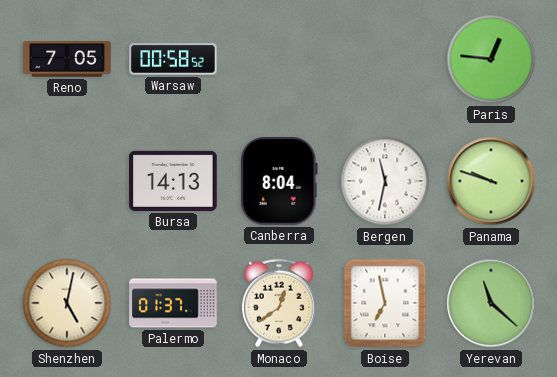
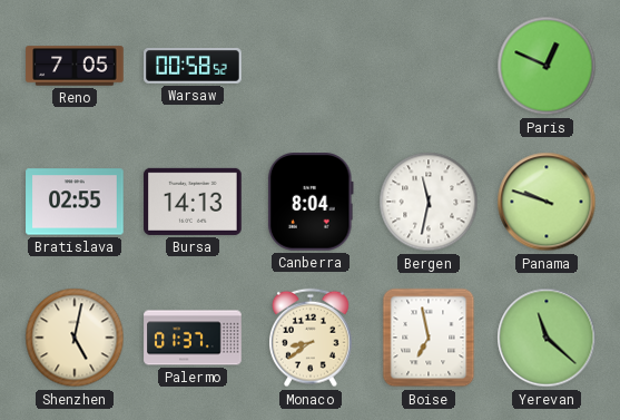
Paris: 12:46 -> 12:49 (547, 66)
Bratislava: none -> 02:55 (75, 202)
Monaco: 12:39 -> 8:39 (312, 338)
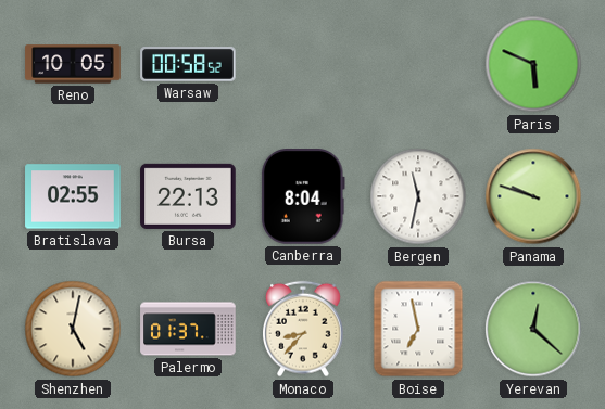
Reno: 7:05 -> 10:05 (73, 64)
Paris: 12:49 -> 5:49 (533, 64)
Bursa: 14:13 -> 22:13 (188, 196)
Monaco: 8:39 -> 8:37 (304, 329)
Yerevan: 11:22 -> 12:22 (533, 329)
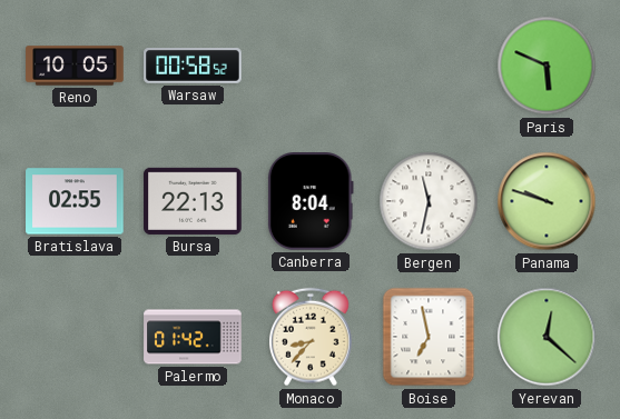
Shenzhen: 5:02 -> none (73, 329)
Palermo: 01:37 -> 01:42 (193, 337)
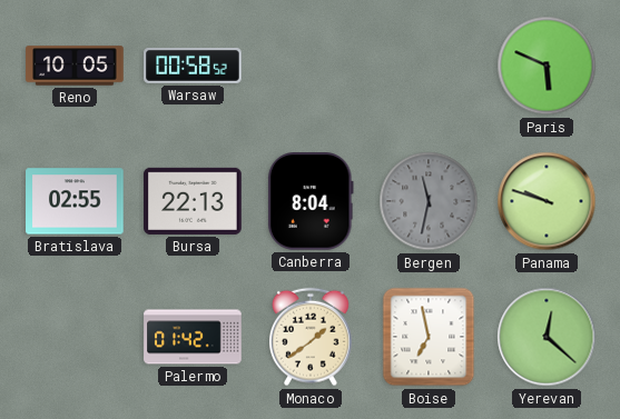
Bergen dial: white -> grey (429, 201)
Monaco: 8:37 -> 1:39 (312, 337)
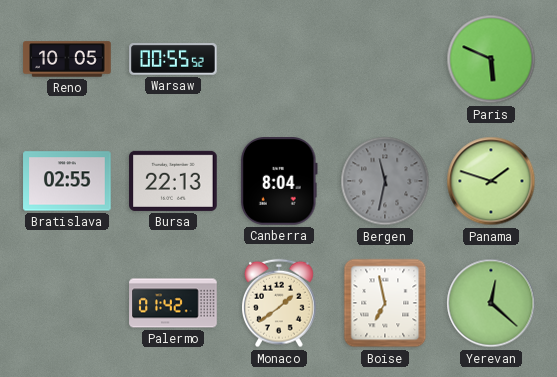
Warsaw: 00:58 -> 00:55 (173, 59)
Panama: 9:48 -> 1:48 (491, 181)
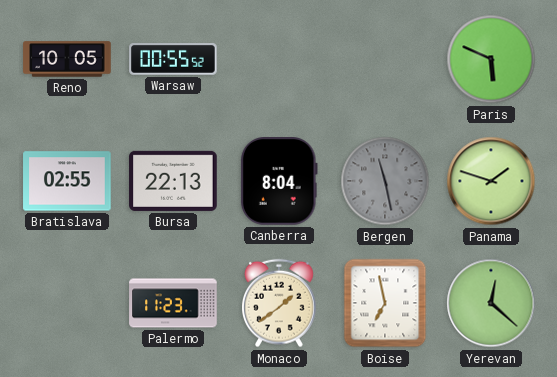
Bergen: 11:32 -> 11:28 (385, 181)
Palermo: 01:42 -> 11:23 (173, 303)
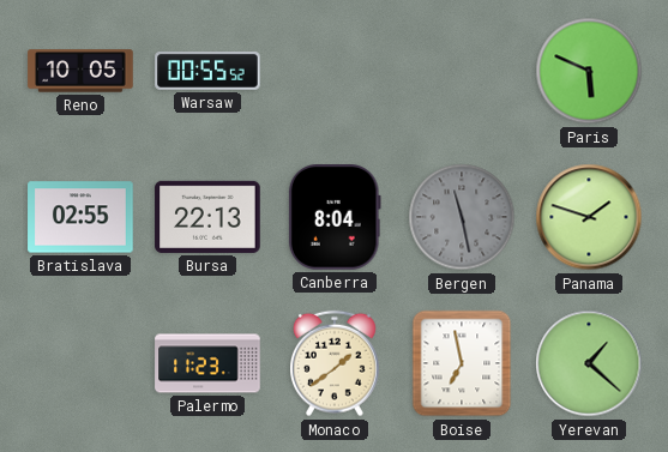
Yerevan: 12:22 -> 1:22 (589, 363)
